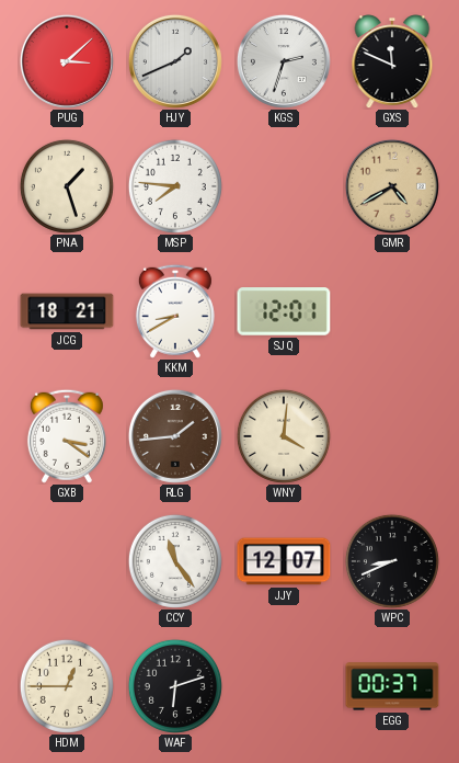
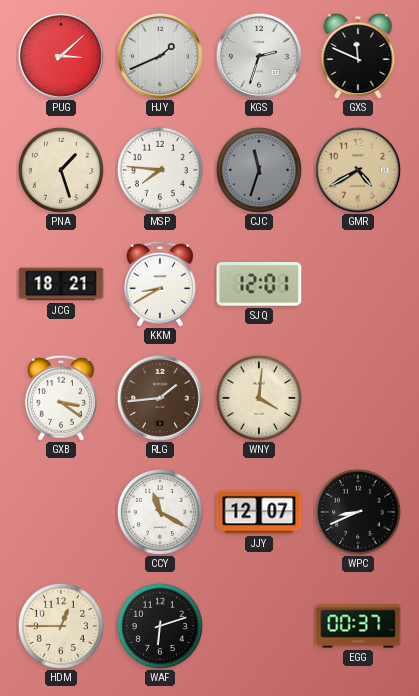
CJC: none -> 11:33 (259, 170)
CCY: 11:24 -> 11:20 (160, 512)
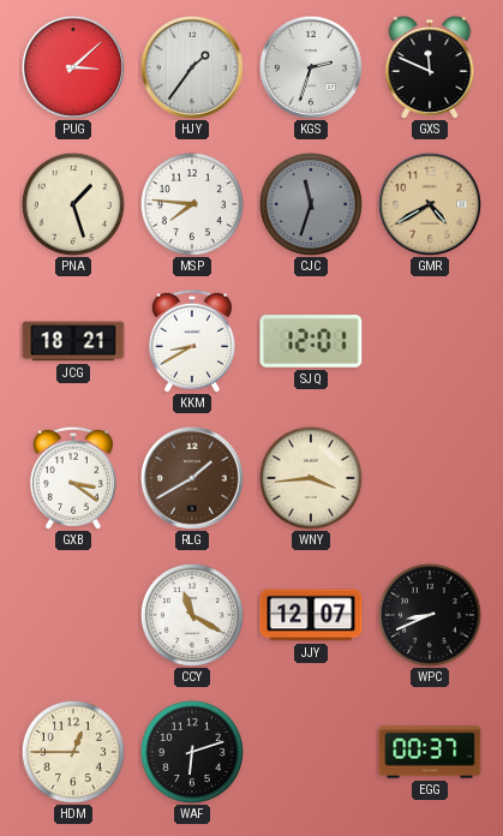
HJY: 1:41 -> 1:36 (192, 67)
RLG: 1:44 -> 1:40 (192, 478)
WNY: 4:01 -> 3:44 (311, 478)
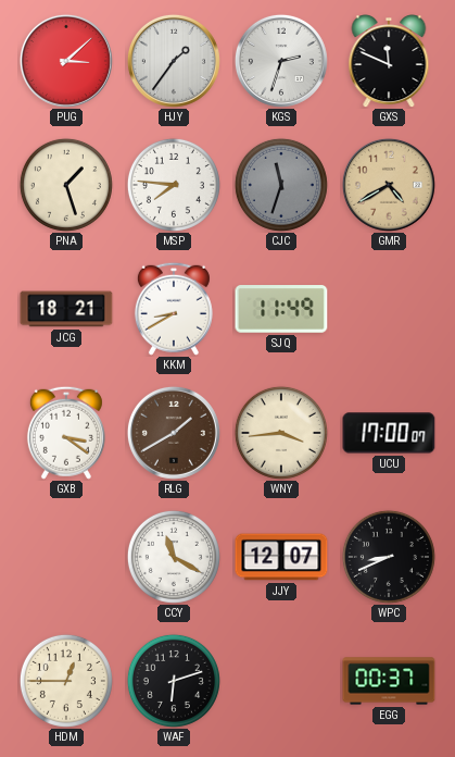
SJQ: 12:01 -> 11:49 (281, 309)
UCU: none -> 17:00 (389, 433)
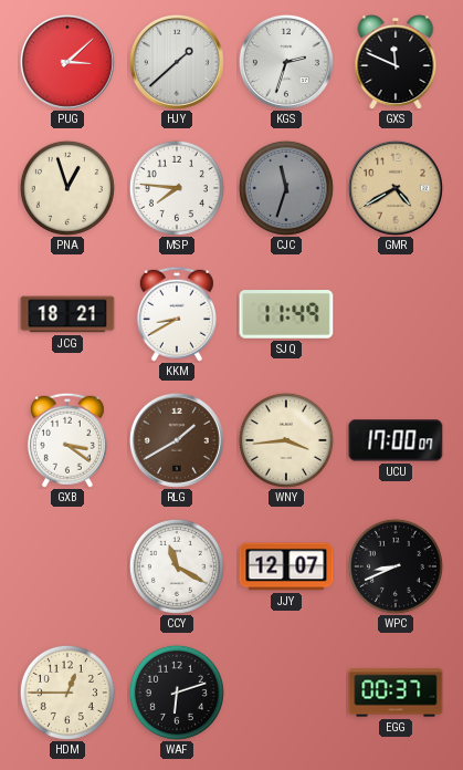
HJY: 1:36 -> 1:38 (177, 62)
PNA: 1:27 -> 12:57 (67, 188)
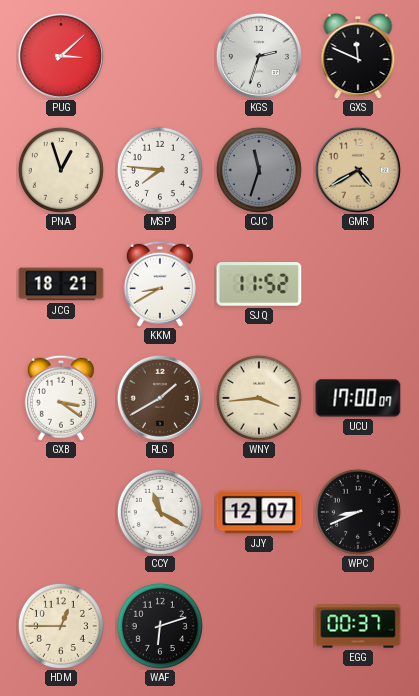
HJY: 1:38 -> none (177, 62)
SJQ: 11:49 -> 11:52 (259, 284)
